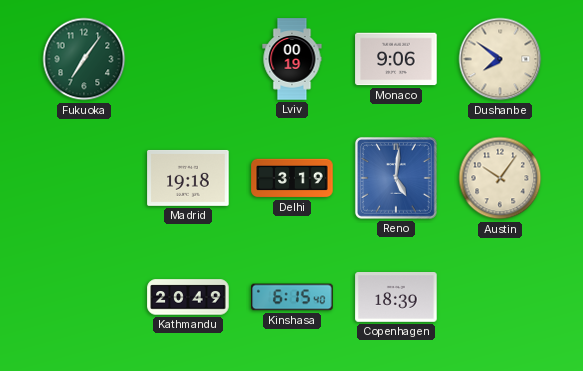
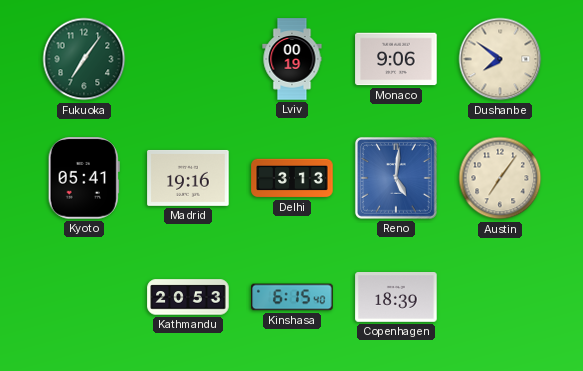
Kyoto: none -> 05:41 (84, 178)
Madrid: 19:18 -> 19:16 (188, 178)
Delhi: 3:19 -> 3:13 (292, 178)
Austin: 10:06 -> 7:06 (500, 178)
Kathmandu: 20:49 -> 20:53 (188, 297)
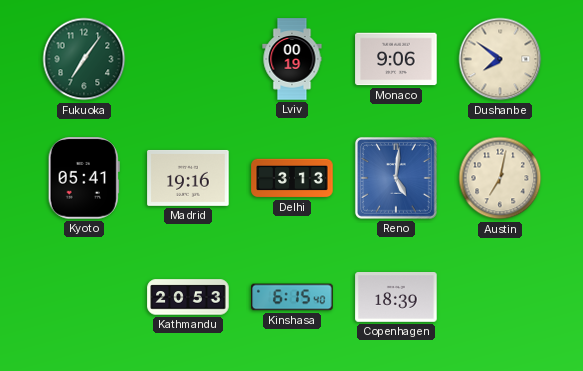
Austin: 7:06 -> 7:02 (500, 178)
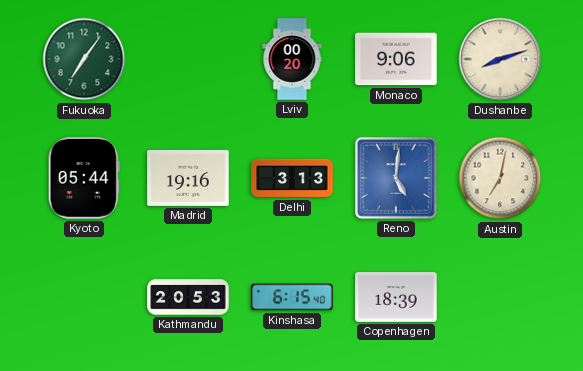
Lviv: 00:19 -> 00:20 (292, 59)
Dushanbe: 7:51 -> 8:12 (500, 59)
Kyoto: 05:41 -> 05:44 (84, 178)
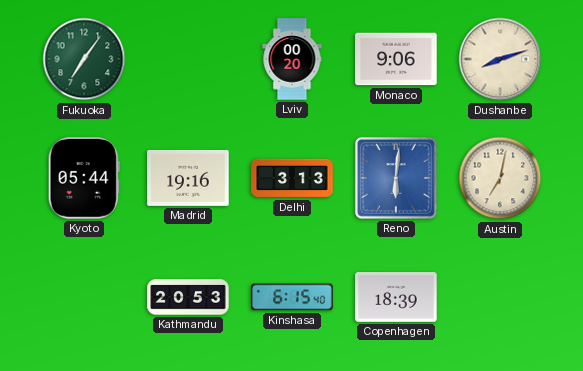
Reno: 5:01 -> 6:01 (396, 178)
